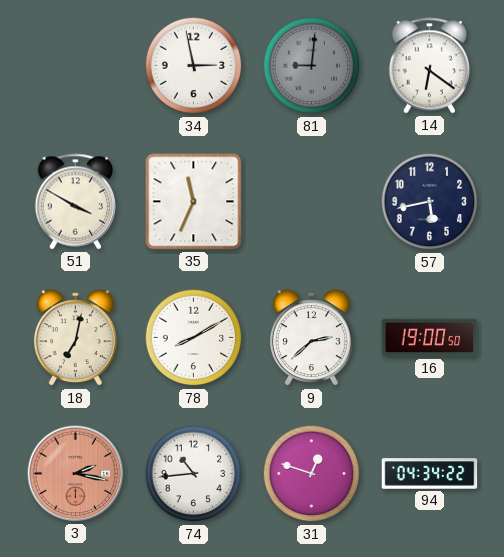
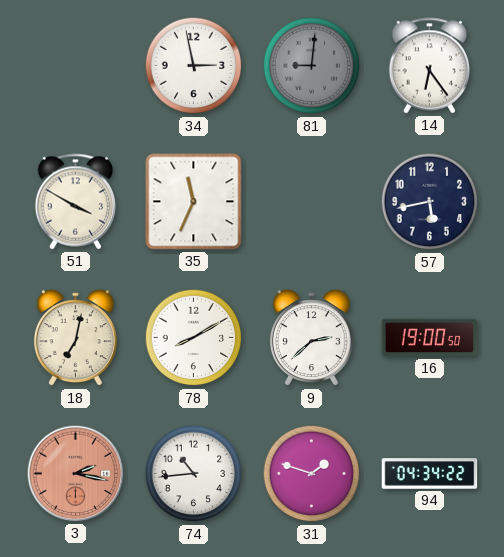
14: 6:21 -> 6:24 (430, 66)
31: 12:48 -> 1:48 (312, 474)
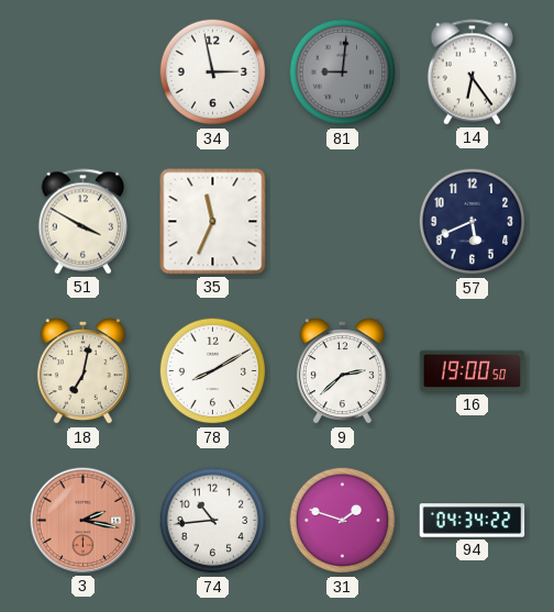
57: 5:43 -> 5:41 (473, 222)
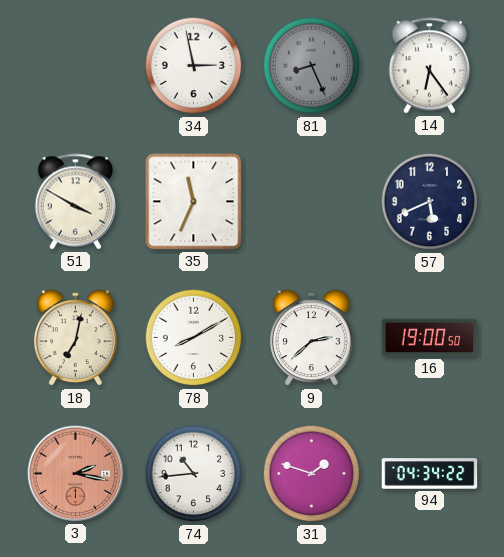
81: 9:01 -> 8:26 (312, 66)
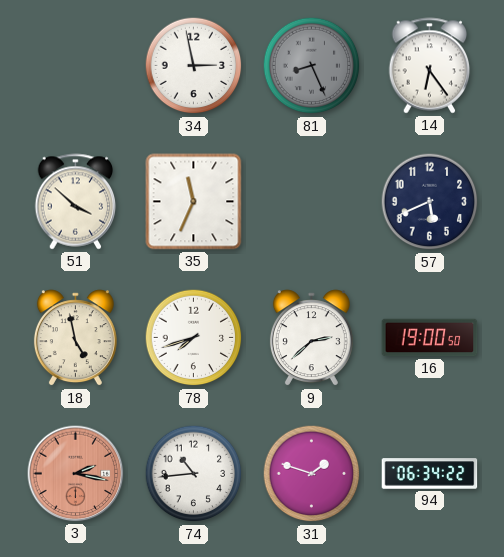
51: 3:50 -> 3:52 (76, 202)
18: 7:02 -> 4:58 (75, 338)
78: 8:10 -> 7:42 (194, 338)
94: 04:34 -> 06:34 (430, 474)
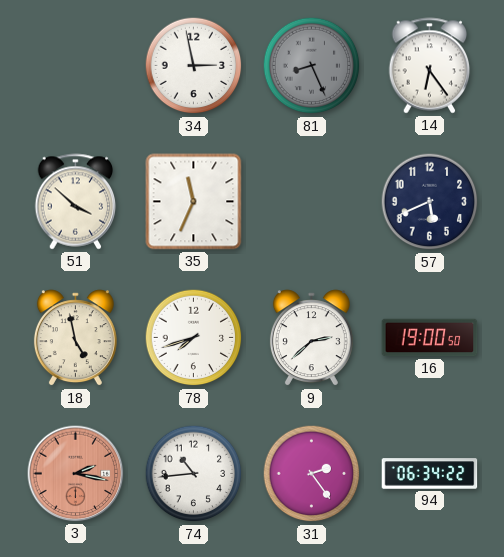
31: 1:48 -> 2:24 (312, 474)
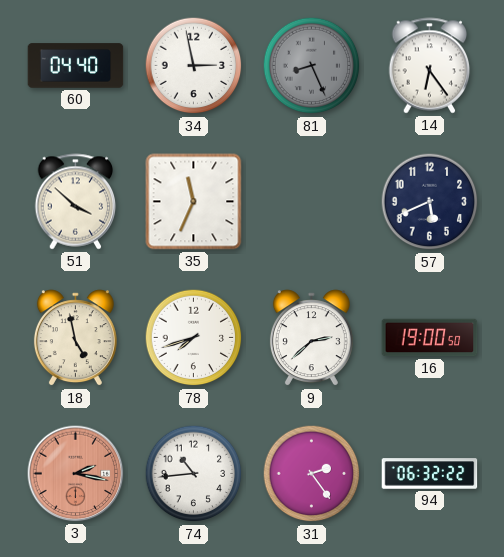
60: none -> 04:40 (76, 66)
94: 06:34 -> 06:32 (430, 474)
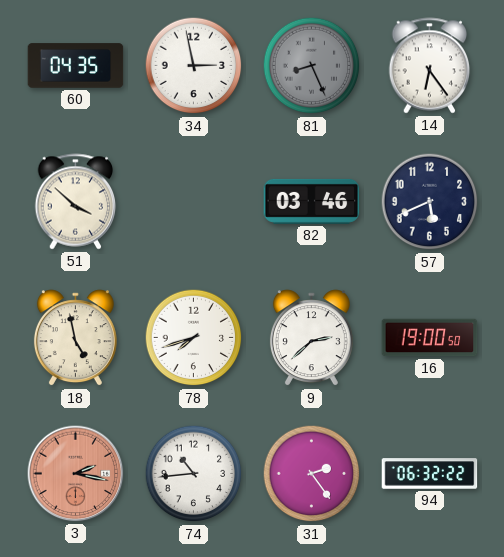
60: 04:40 -> 04:35 (76, 66)
35: 11:34 -> none (194, 202)
82: none -> 03:46 (312, 201)
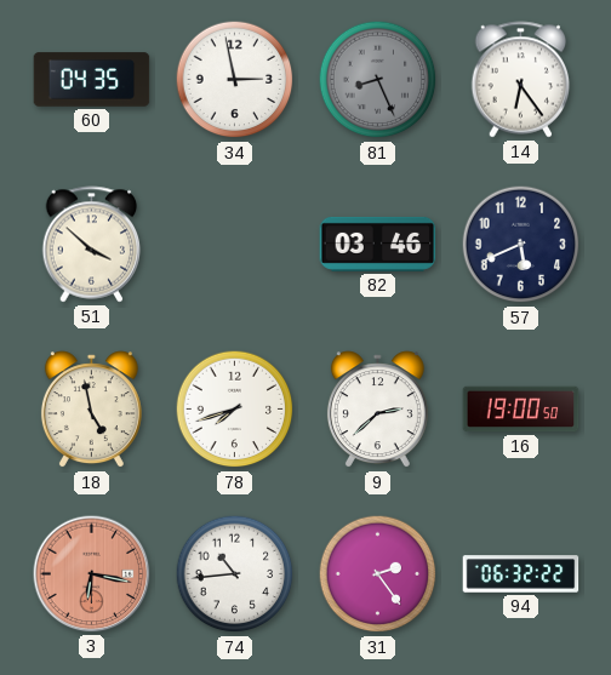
3: 2:17 -> 6:17 (92, 574)
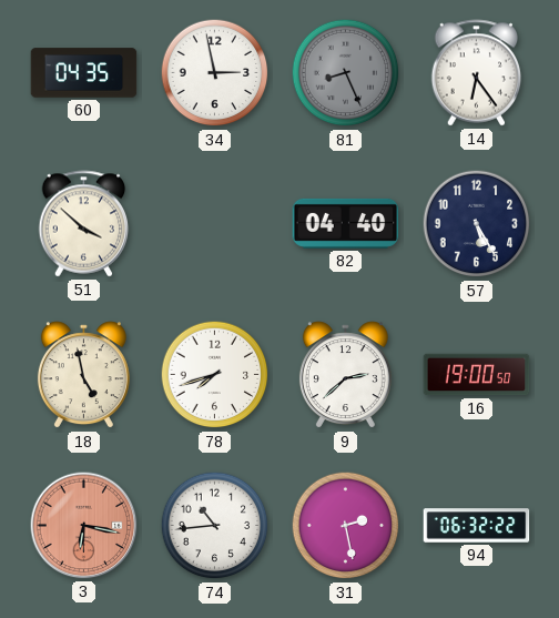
82: 03:46 -> 04:40 (346, 223)
57: 5:41 -> 5:25 (477, 224)
31: 2:24 -> 2:28 (346, 526)
